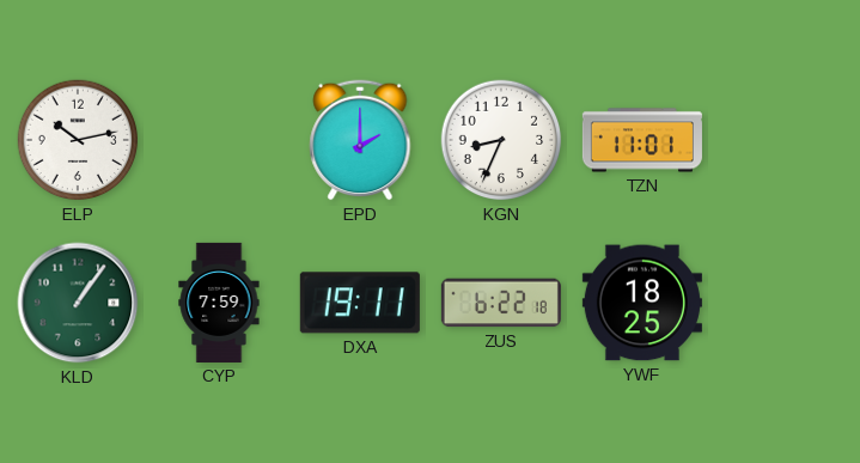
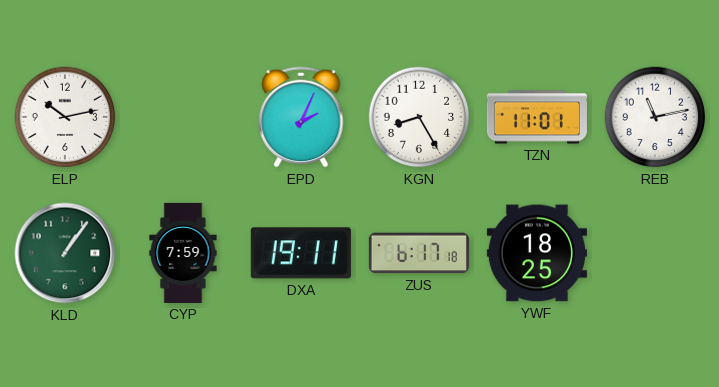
EPD: 2:00 -> 2:04 (301, 117)
KGN: 8:34 -> 8:25 (419, 117)
REB: none -> 11:13 (655, 117)
ZUS: 6:22 -> 6:17 (419, 253)
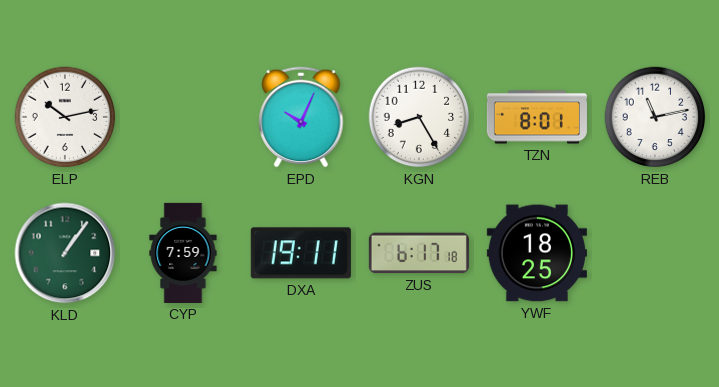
EPD: 2:04 -> 10:04 (301, 117)
TZN: 11:01 -> 8:01 (537, 117)
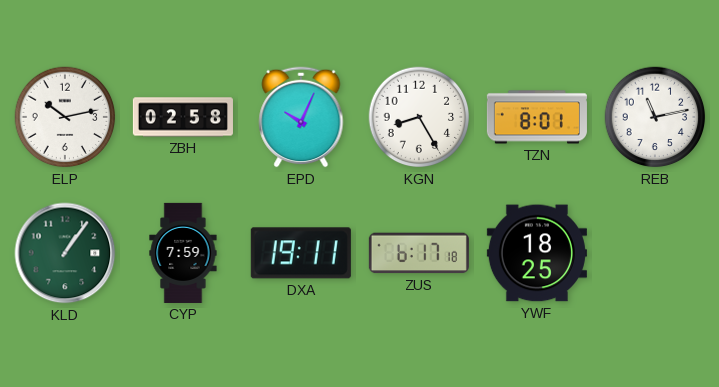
ZBH: none -> 02:58 (183, 117)
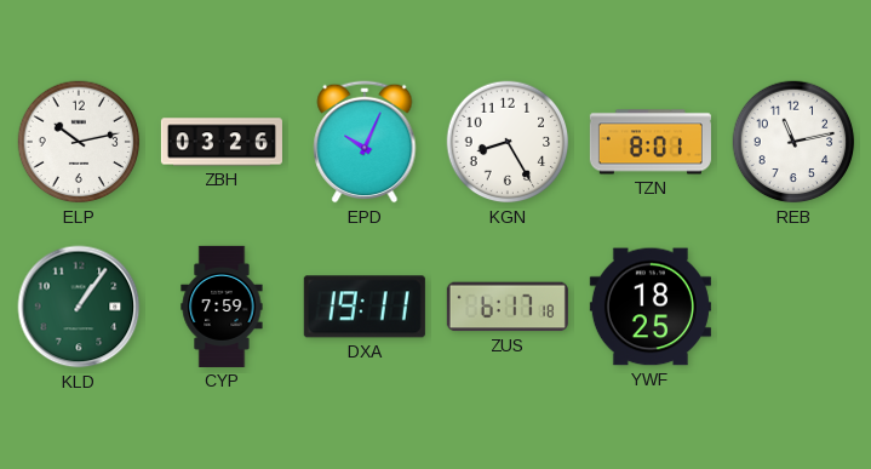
ZBH: 02:58 -> 03:26 (222, 142)
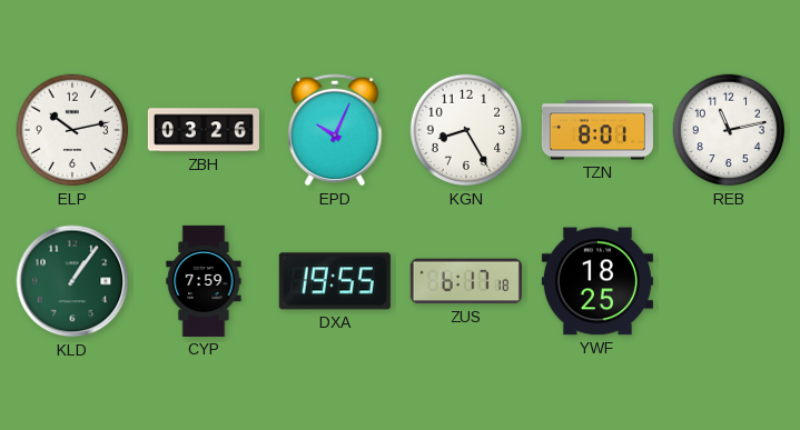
DXA: 19:11 -> 19:55 (335, 281)
